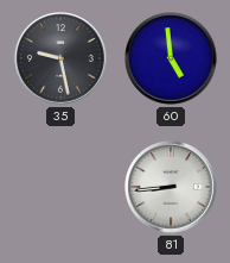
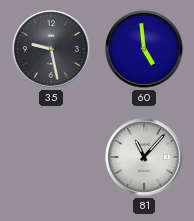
81: 8:44 -> 11:07 (144, 157)
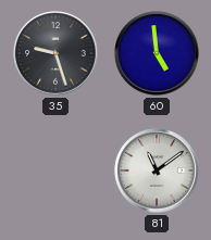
35: 9:28 -> 9:27 (55, 53)
81: 11:07 -> 11:09 (157, 170)
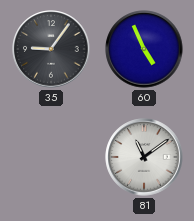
35: 9:27 -> 9:06 (51, 49)
60: 4:59 -> 4:56 (144, 49)
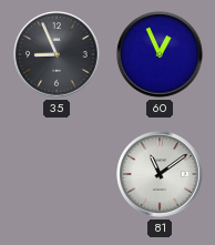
35: 9:06 -> 8:56 (57, 54)
60: 4:56 -> 12:56 (160, 54)
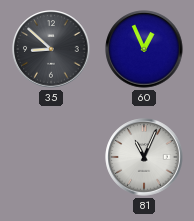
35: 8:56 -> 8:52 (51, 49)
81: 11:09 -> 11:04 (144, 157)
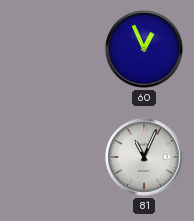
35: 8:52 -> none (51, 49)
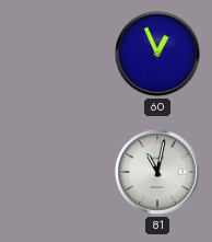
81: 11:04 -> 11:02 (157, 172)
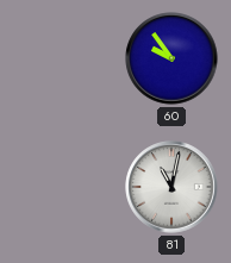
60: 12:56 -> 9:54 (171, 58)
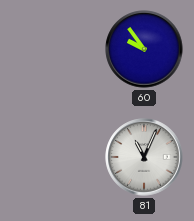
81: 11:02 -> 11:04 (144, 157)
